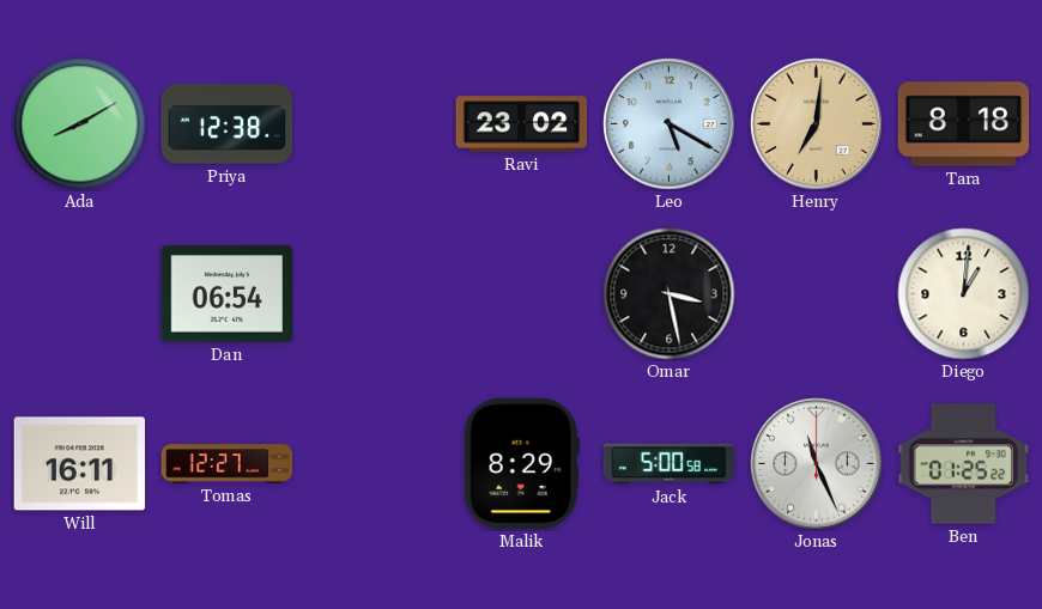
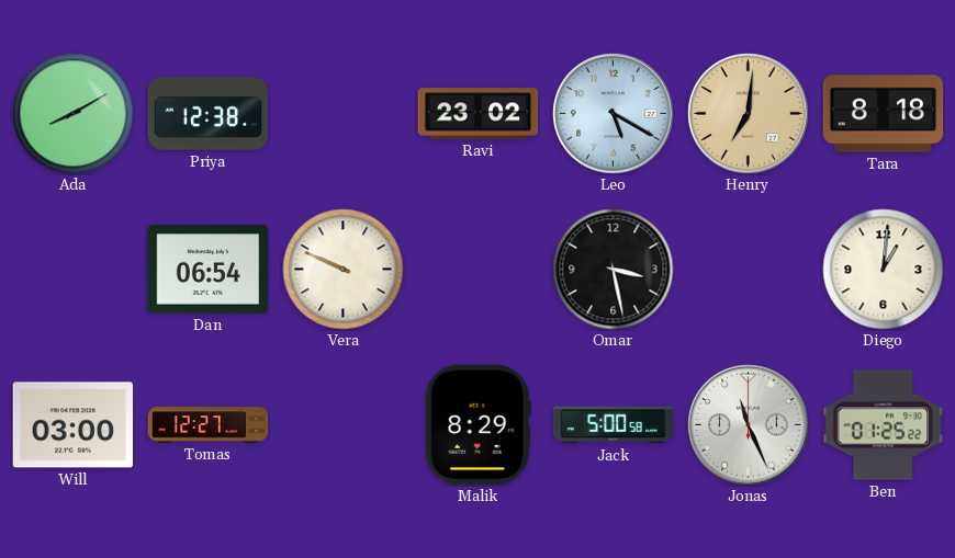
Vera: none -> 9:49 (344, 270)
Will: 16:11 -> 03:00 (74, 425)
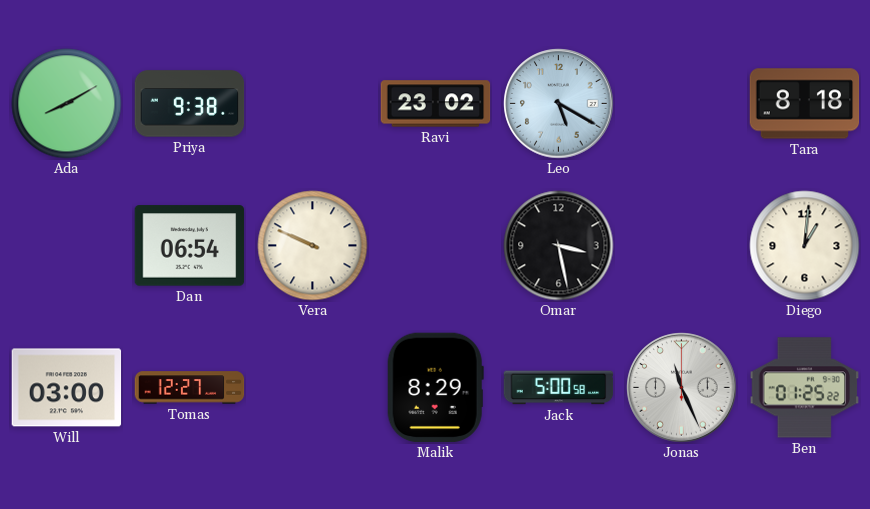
Priya: 12:38 -> 9:38 (190, 104)
Henry: 7:01 -> none (749, 114)
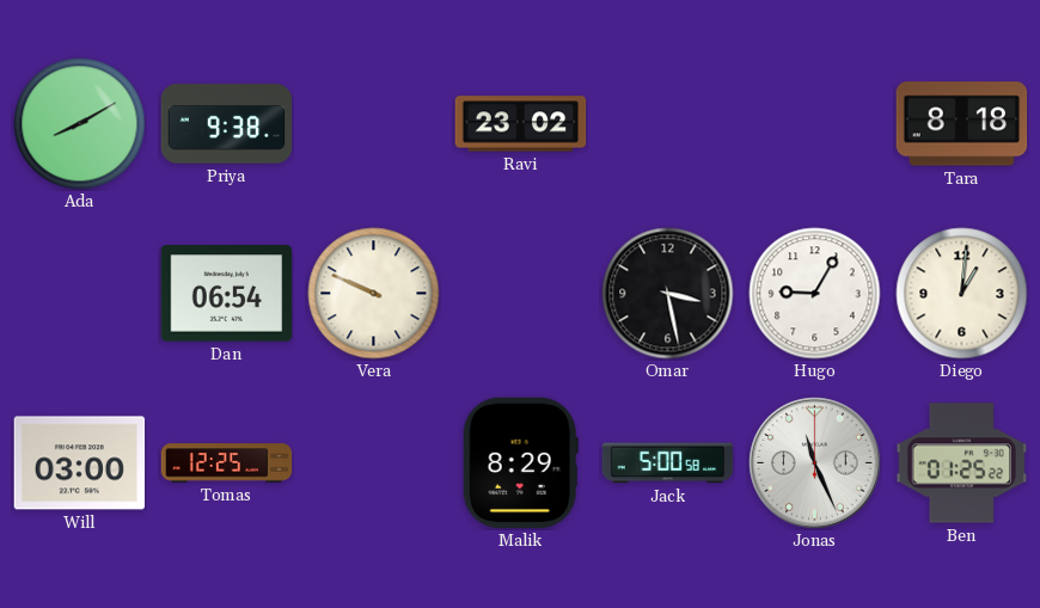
Leo: 5:20 -> none (559, 104)
Hugo: none -> 9:05 (815, 294)
Tomas: 12:27 -> 12:25 (227, 463)
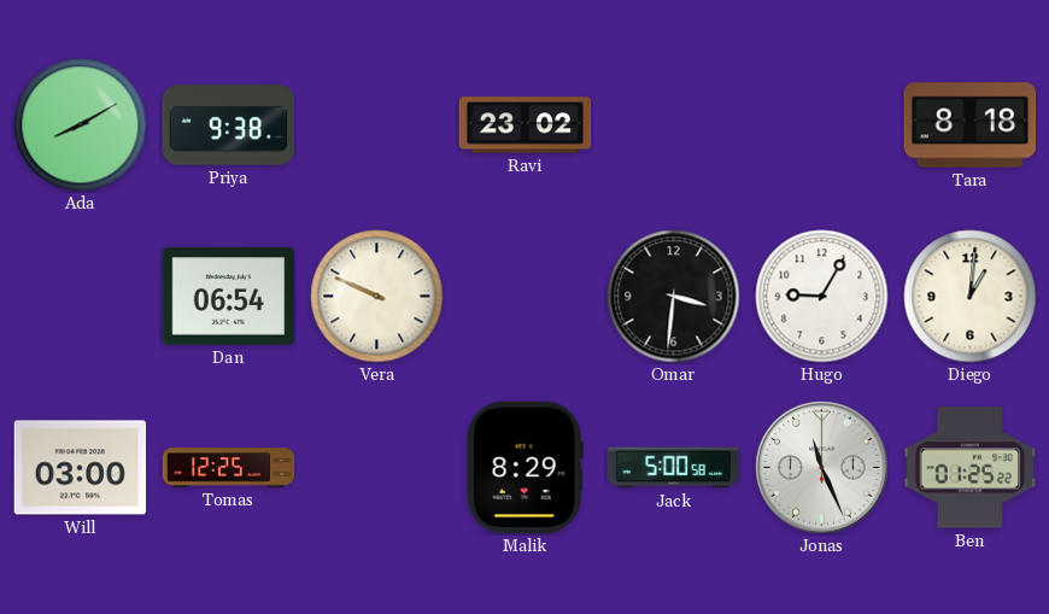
Omar: 3:28 -> 3:31 (674, 297)
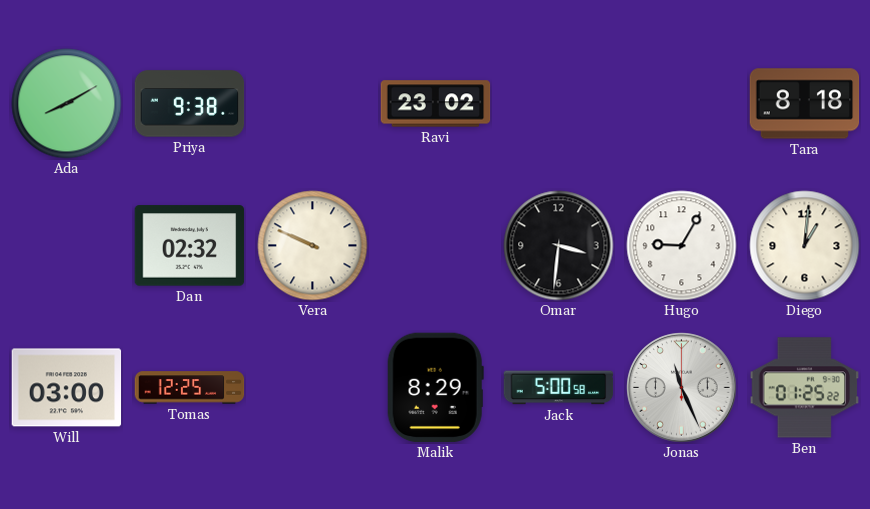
Dan: 06:54 -> 02:32 (190, 246)
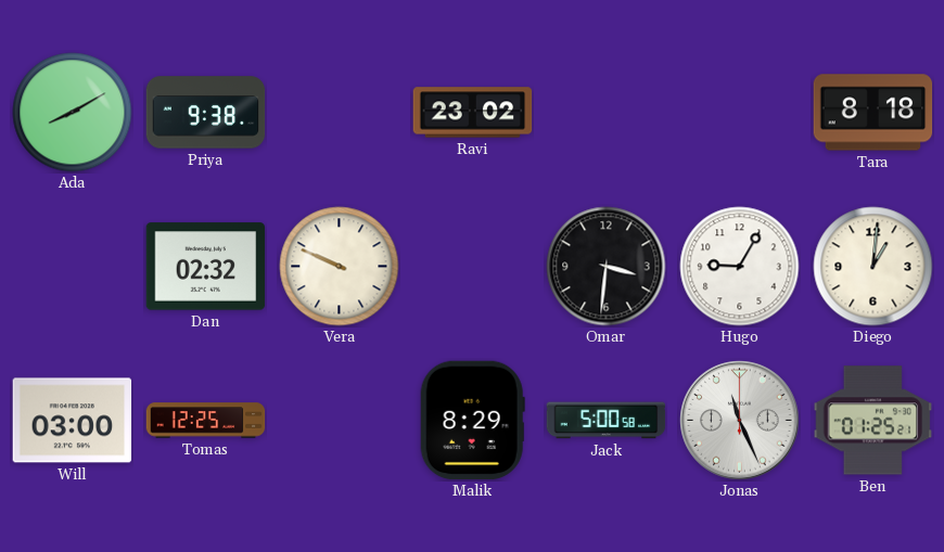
Ben: 01:25:22 -> 01:25:21 (873, 421)
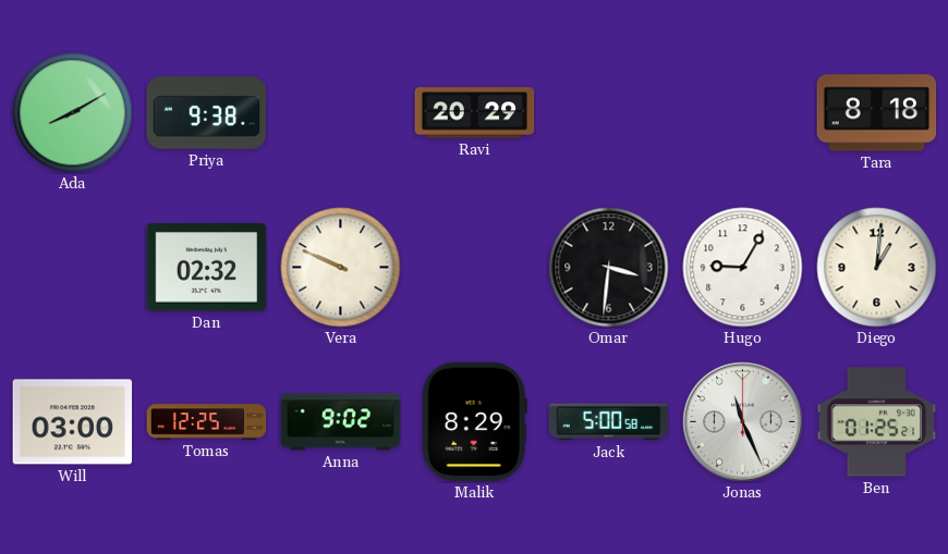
Ravi: 23:02 -> 20:29 (475, 113)
Anna: none -> 9:02 (341, 422)
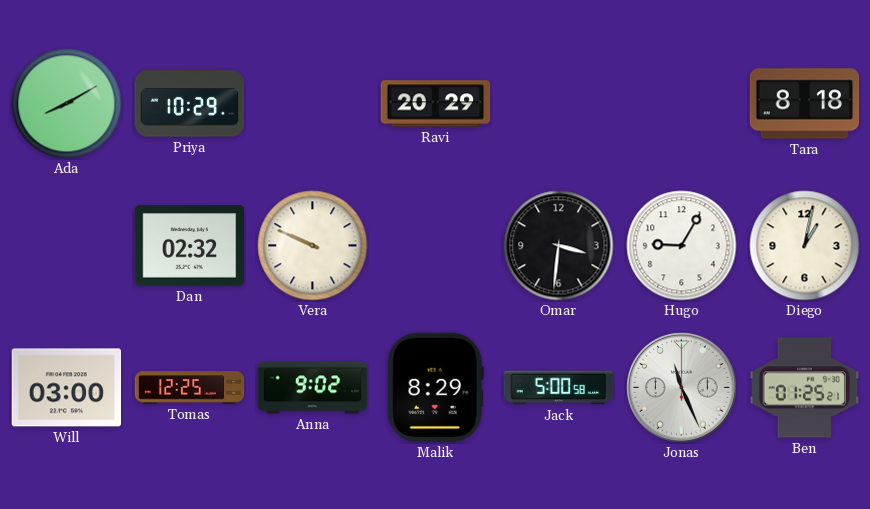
Priya: 9:38 -> 10:29 (190, 104)
Diego: 1:01 -> 1:02 (805, 246)
